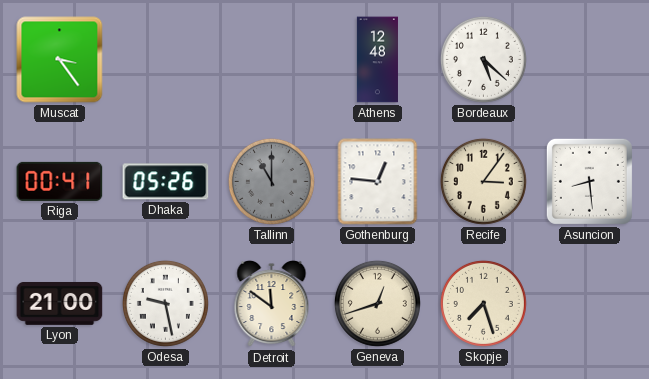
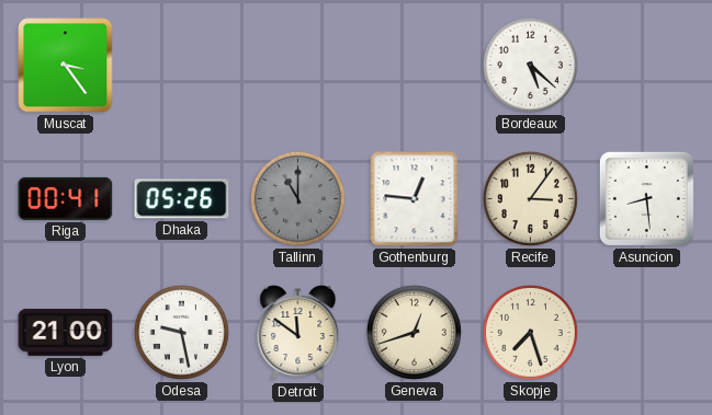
Athens: 12:48 -> none (377, 60)
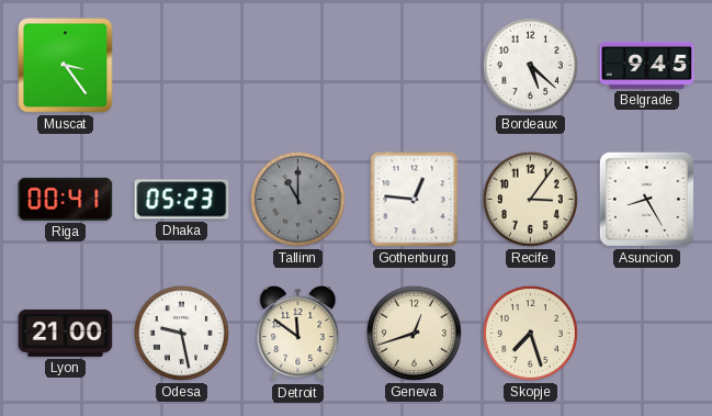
Belgrade: none -> 9:45 (647, 65)
Dhaka: 05:26 -> 05:23 (182, 200)
Asuncion: 8:29 -> 8:25 (646, 199)
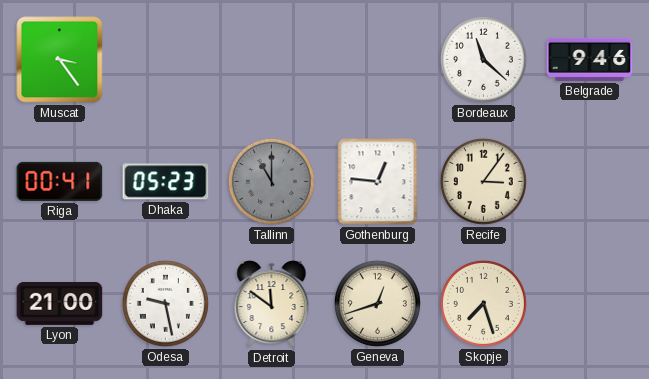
Bordeaux: 5:22 -> 11:22 (483, 59)
Belgrade: 9:45 -> 9:46 (590, 59)
Asuncion: 8:25 -> none (646, 199)
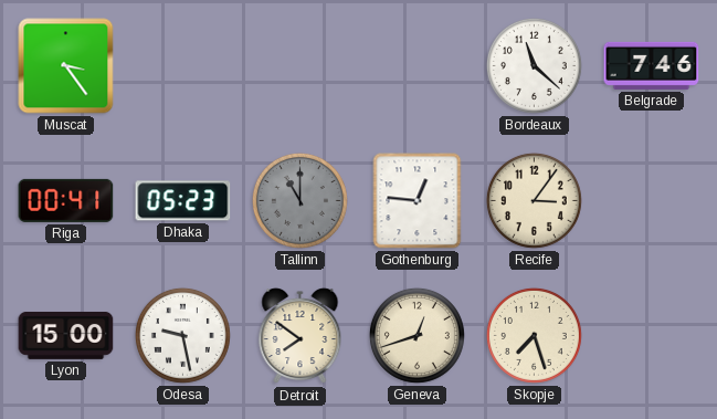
Belgrade: 9:46 -> 7:46 (652, 65)
Lyon: 21:00 -> 15:00 (66, 335)
Detroit: 11:51 -> 7:51 (300, 336)
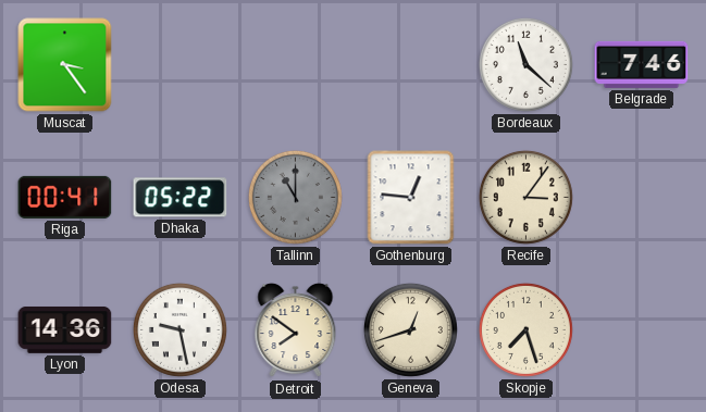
Dhaka: 05:23 -> 05:22 (181, 198)
Lyon: 15:00 -> 14:36 (65, 329)
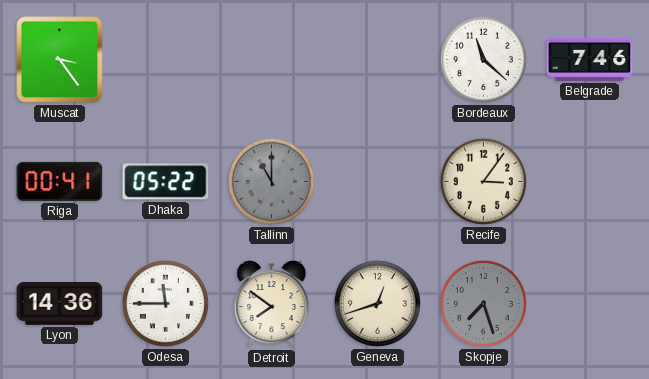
Gothenburg: 12:46 -> none (411, 198)
Odesa: 9:28 -> 11:45 (165, 303)
Skopje dial: cream -> grey (483, 303)
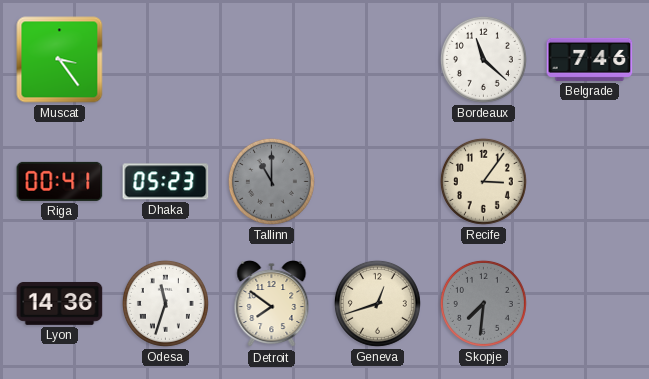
Dhaka: 05:22 -> 05:23 (166, 182)
Odesa: 11:45 -> 11:33 (165, 303)
Skopje: 7:27 -> 7:31 (483, 303)
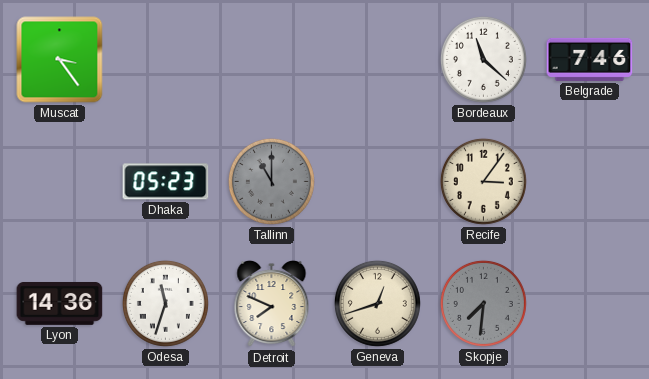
Riga: 00:41 -> none (60, 181)
Detroit: 7:51 -> 7:49 (272, 304)
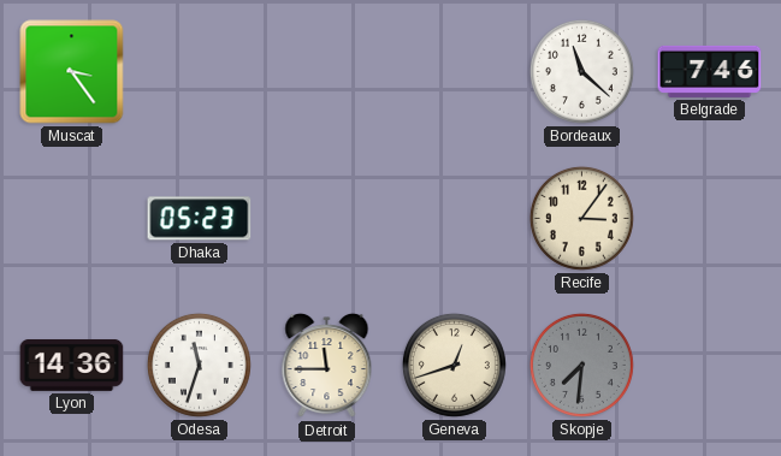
Tallinn: 11:00 -> none (271, 181)
Detroit: 7:49 -> 11:45 (327, 366)
